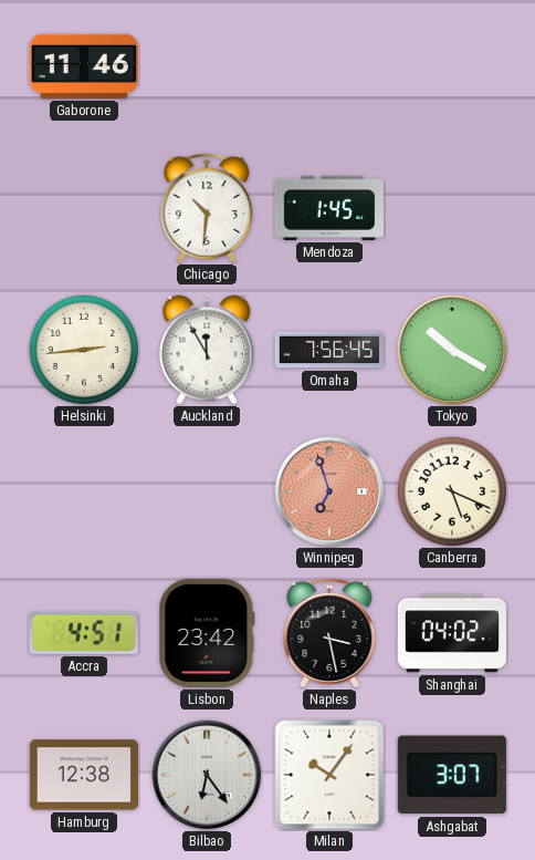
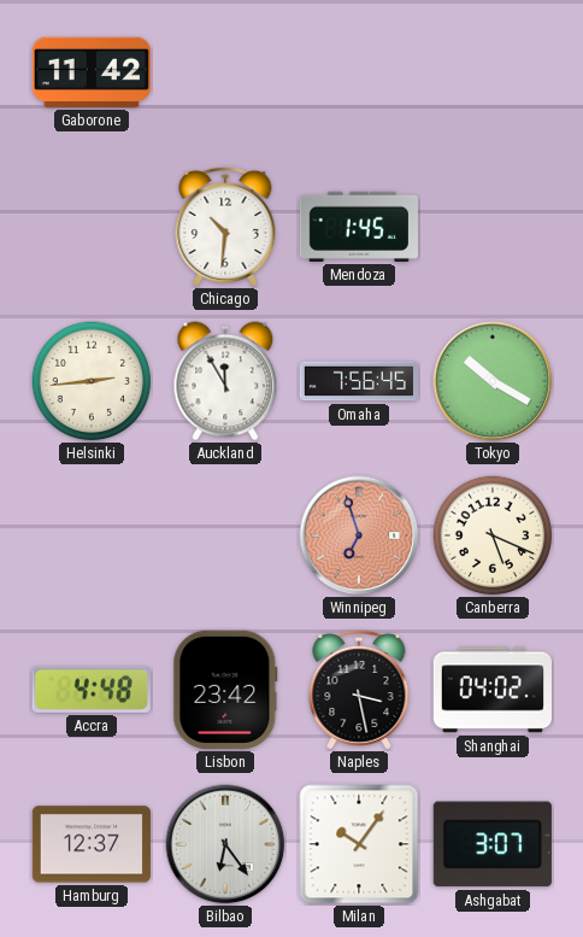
Gaborone: 11:46 -> 11:42 (92, 72)
Accra: 4:51 -> 4:48 (92, 690)
Hamburg: 12:38 -> 12:37 (92, 844)
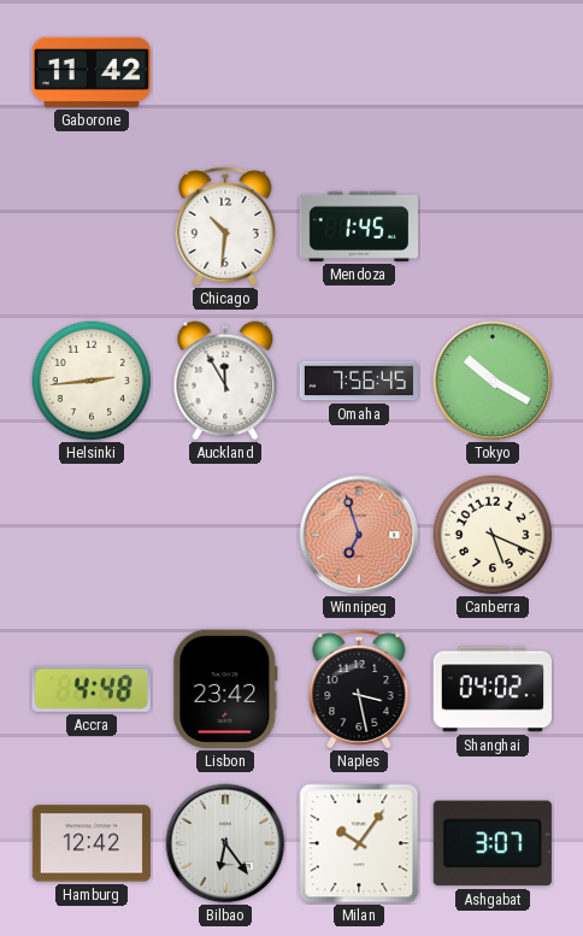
Hamburg: 12:37 -> 12:42 (92, 843)
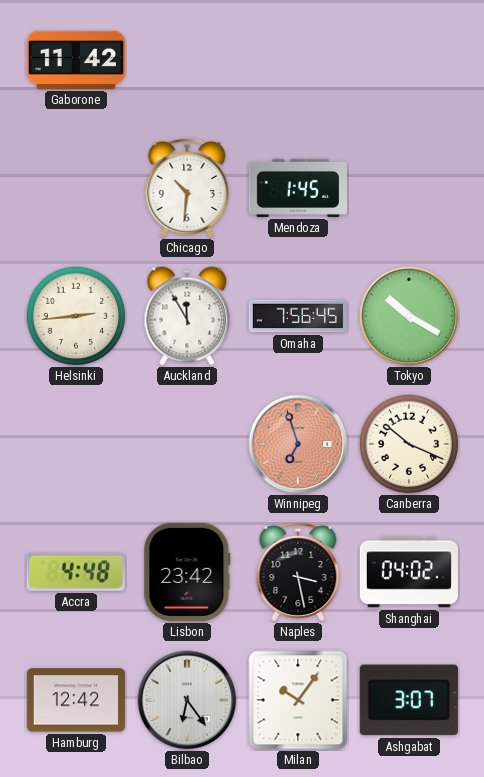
Canberra: 5:19 -> 10:19 (409, 444)
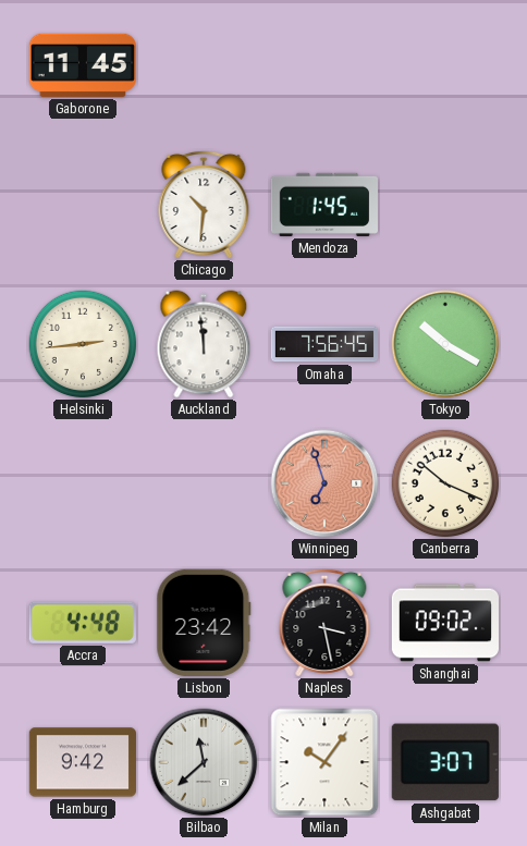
Gaborone: 11:42 -> 11:45 (83, 65)
Auckland: 11:55 -> 11:59 (204, 344)
Shanghai: 04:02 -> 09:02 (445, 623)
Hamburg: 12:42 -> 9:42 (83, 762)
Bilbao: 6:24 -> 11:38 (204, 762)
